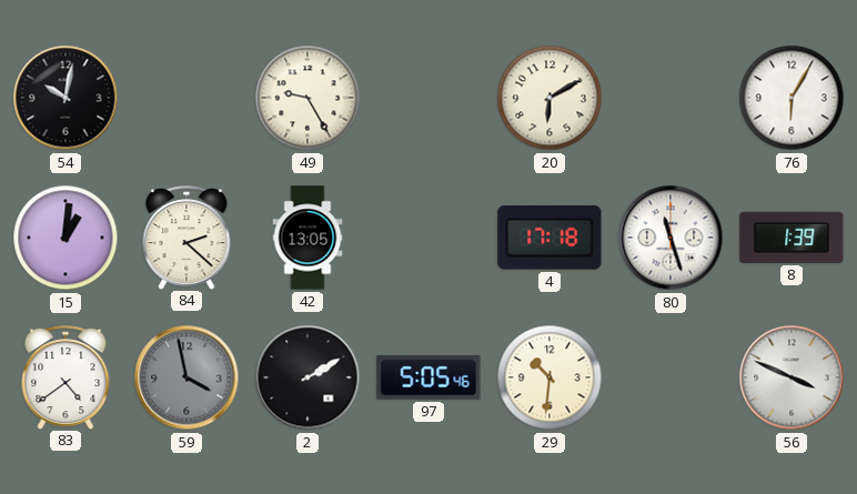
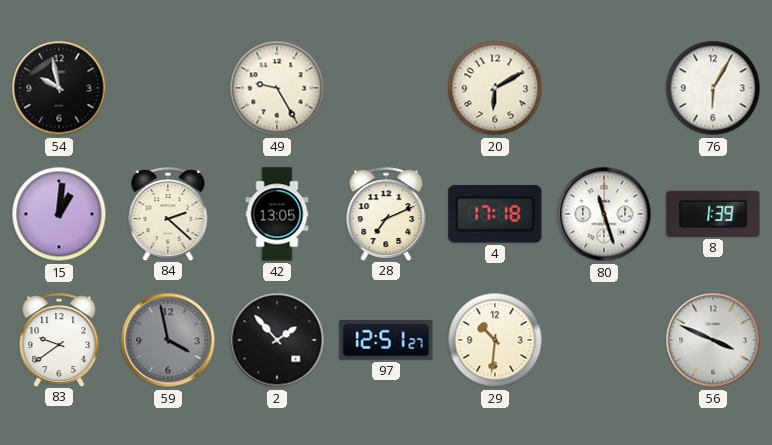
54: 10:02 -> 9:58 (59, 88)
28: none -> 7:11 (386, 214)
83: 4:39 -> 9:39 (59, 340)
2: 2:10 -> 1:53 (277, 340)
97: 5:05 -> 12:51 (386, 340)
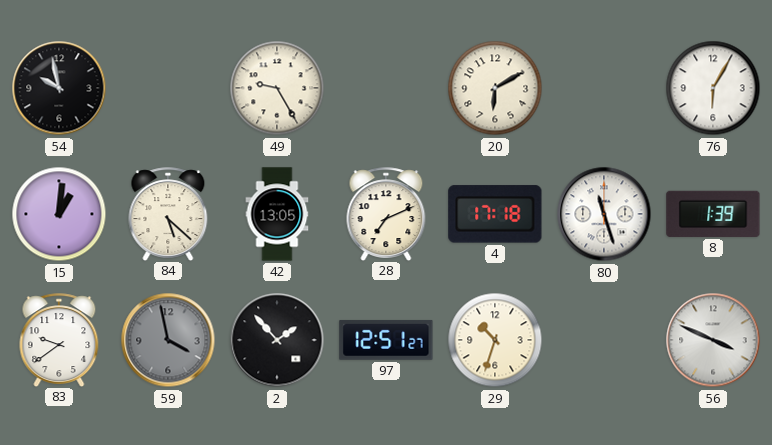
84: 2:22 -> 5:22 (168, 214)
29: 10:31 -> 10:33 (495, 340)
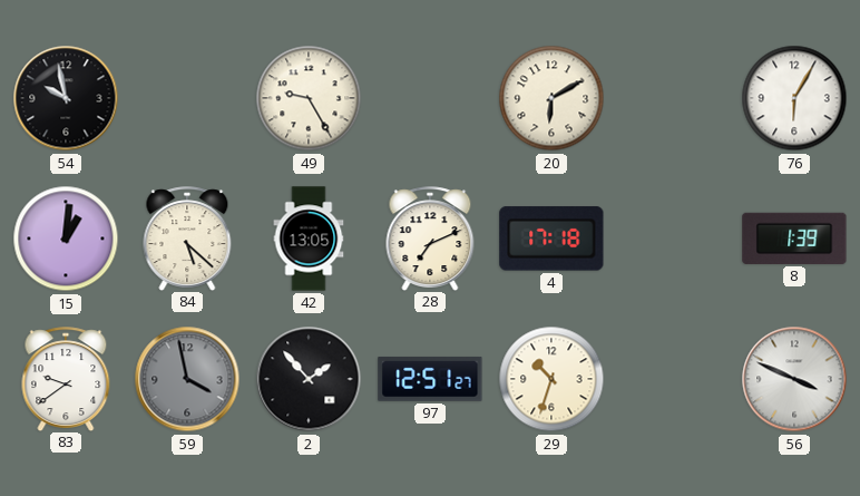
80: 11:27 -> none (604, 214)
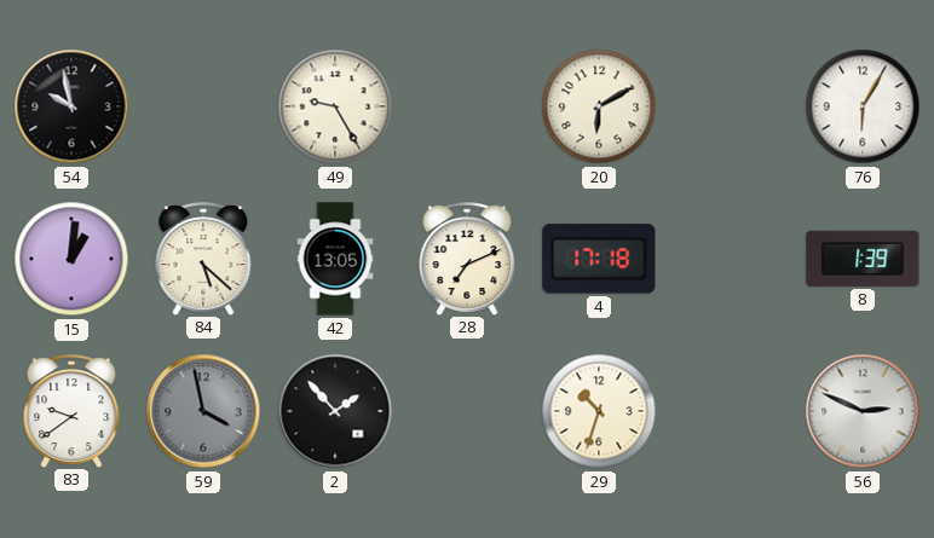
97: 12:51 -> none (430, 379)
56: 3:49 -> 2:49 (863, 411)
